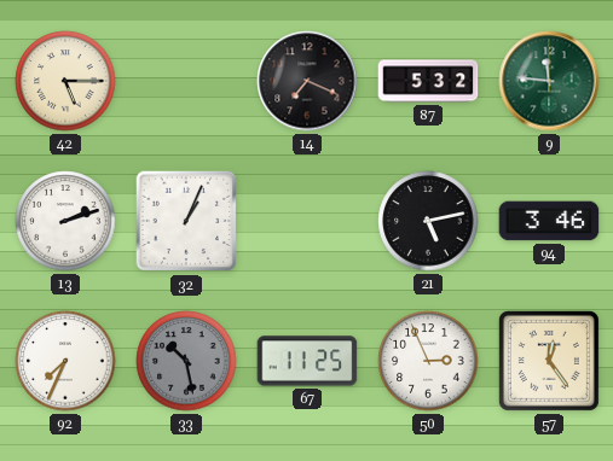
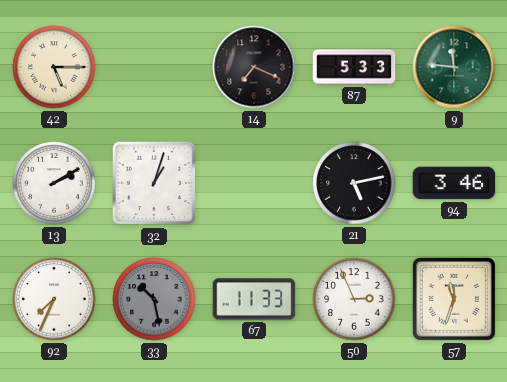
87: 5:32 -> 5:33 (354, 67)
13: 2:12 -> 2:10 (54, 183)
32: 1:04 -> 1:03 (154, 183)
67: 11:25 -> 11:33 (254, 299)
57: 12:24 -> 11:33 (454, 299)
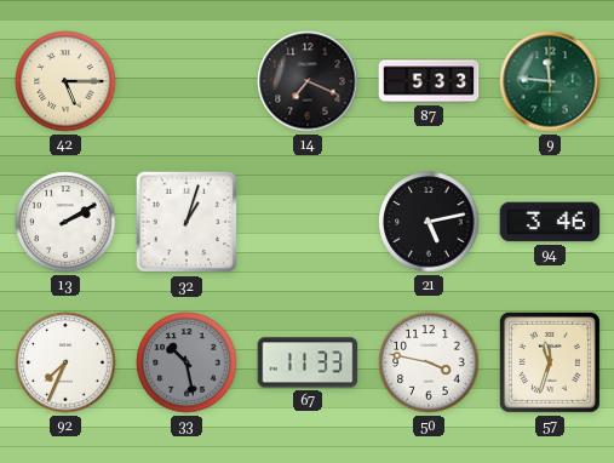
50: 2:56 -> 3:47 (429, 362)
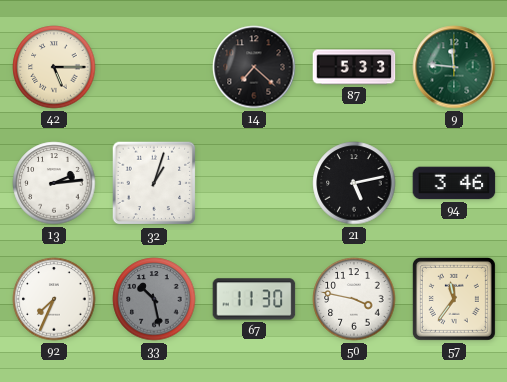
14: 7:19 -> 7:22 (254, 67)
13: 2:10 -> 2:14 (54, 183)
67: 11:33 -> 11:30 (254, 299)
57: 11:33 -> 11:36 (454, 299)
